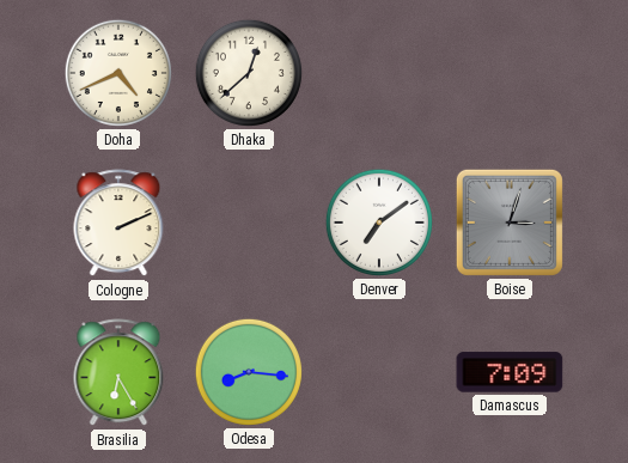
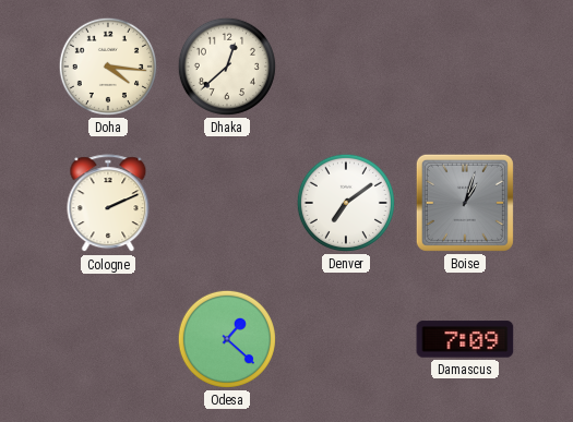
Doha: 4:41 -> 4:16 (108, 67)
Boise: 3:03 -> 1:03 (465, 203)
Brasilia: 6:25 -> none (118, 373)
Odesa: 8:16 -> 1:22 (227, 339)
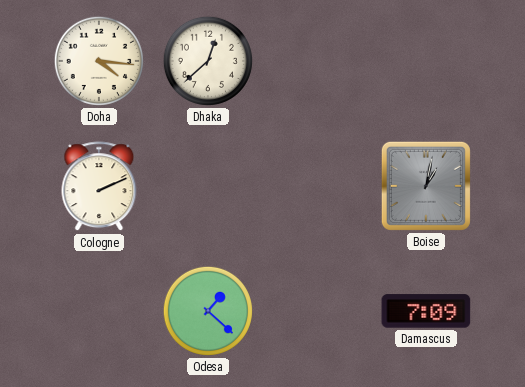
Denver: 7:09 -> none (346, 203)
Boise: 1:03 -> 1:02 (426, 186)
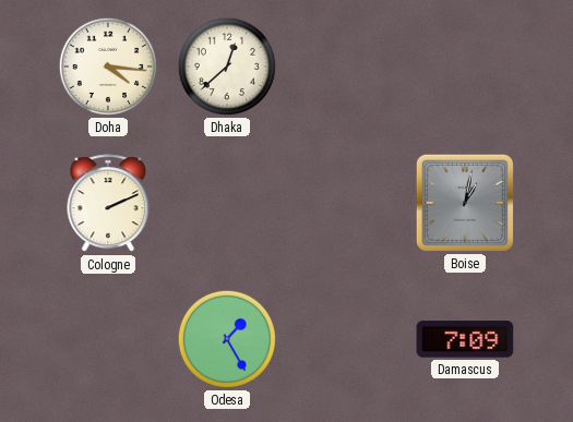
Odesa: 1:22 -> 1:25 (227, 339)
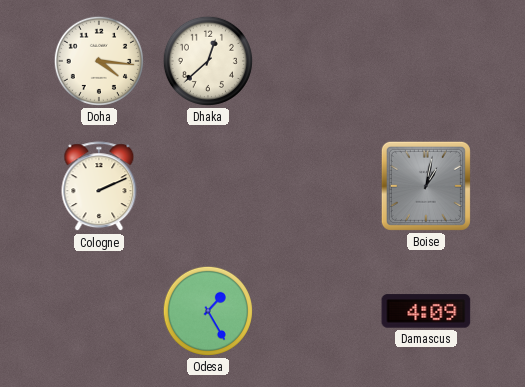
Damascus: 7:09 -> 4:09 (426, 311)
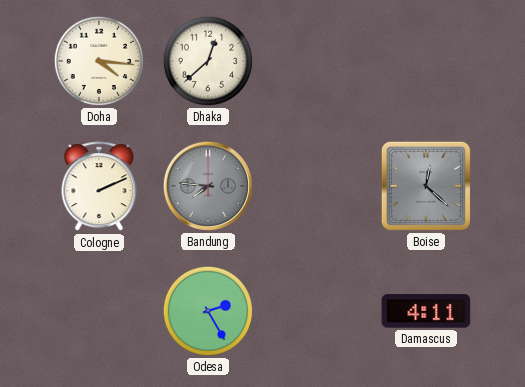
Bandung: none -> 7:46 (208, 186)
Boise: 1:02 -> 12:22 (426, 186)
Odesa: 1:25 -> 2:25 (208, 311)
Damascus: 4:09 -> 4:11 (426, 311)
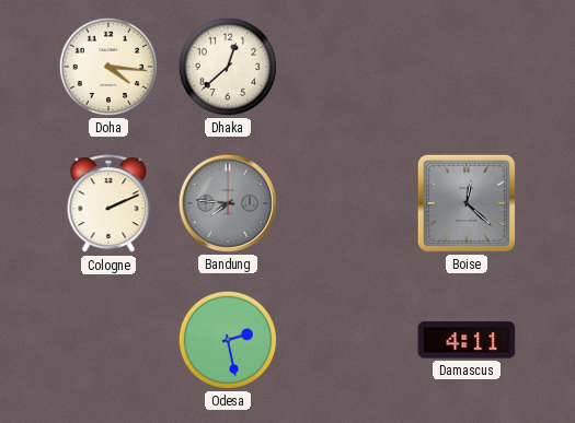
Odesa: 2:25 -> 2:28 (228, 340)
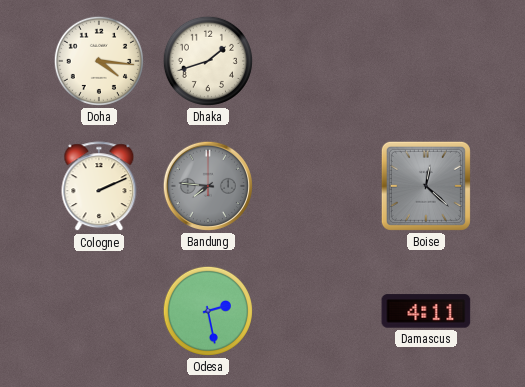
Dhaka: 12:38 -> 1:42 (208, 61)
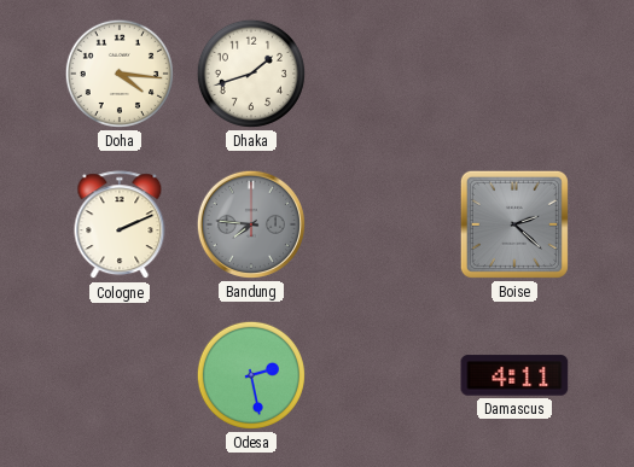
Boise: 12:22 -> 2:22 (514, 224)
